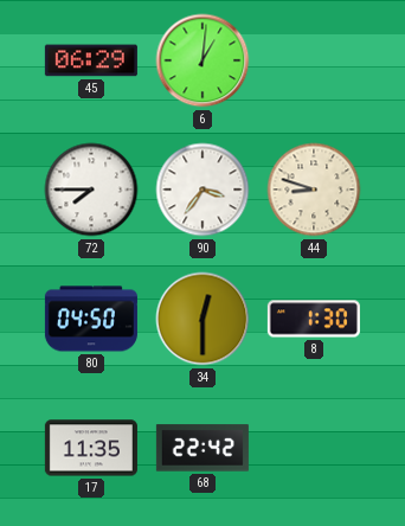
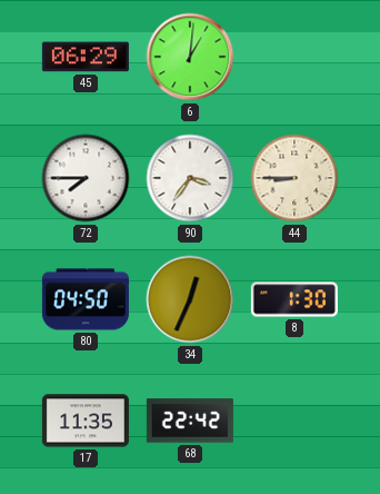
44: 8:48 -> 8:45 (294, 178)
34: 12:30 -> 12:34 (190, 299)
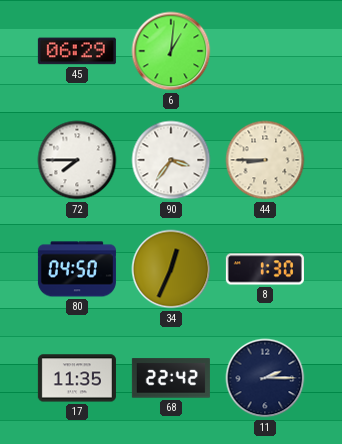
11: none -> 2:15 (265, 378)
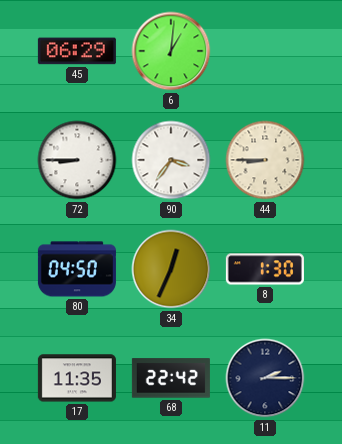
72: 7:45 -> 8:45 (77, 160)
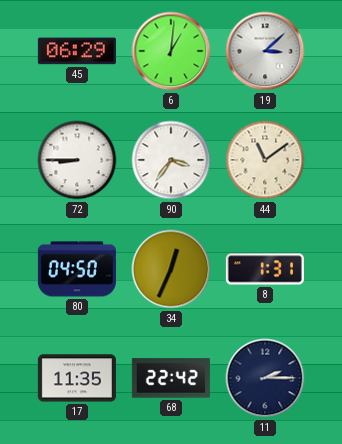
19: none -> 3:08 (265, 51)
44: 8:45 -> 11:09 (265, 160)
8: 1:30 -> 1:31 (265, 269)
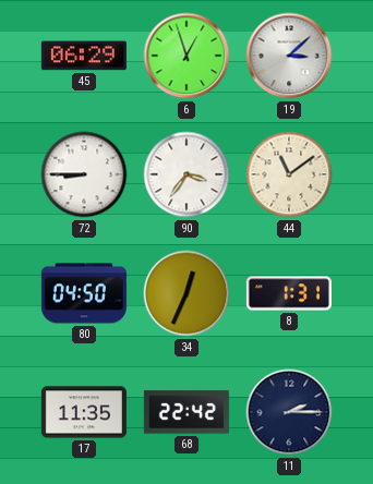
6: 1:01 -> 12:57 (186, 56)
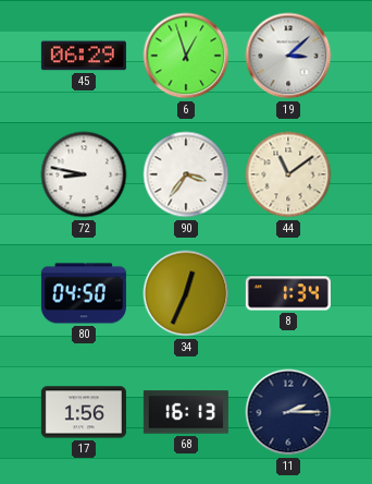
72: 8:45 -> 8:47 (84, 174)
8: 1:31 -> 1:34 (288, 293)
17: 11:35 -> 1:56 (84, 412)
68: 22:42 -> 16:13 (186, 412)
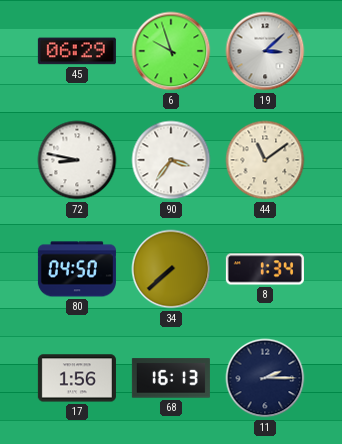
6: 12:57 -> 9:57 (171, 51)
34: 12:34 -> 7:38 (171, 269)
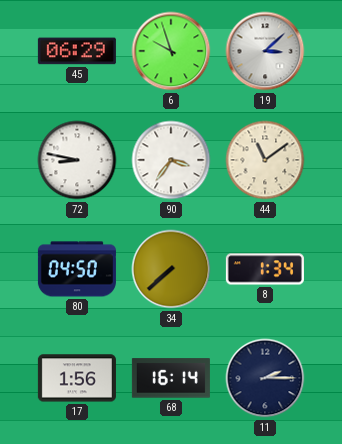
68: 16:13 -> 16:14 (171, 378)
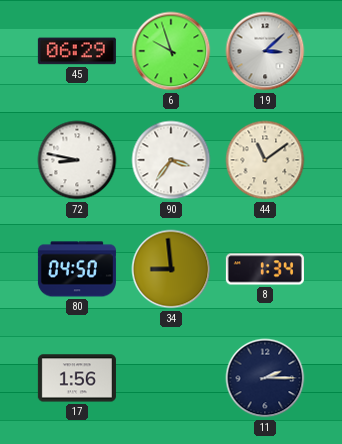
34: 7:38 -> 8:59 (171, 269)
68: 16:14 -> none (171, 378)
